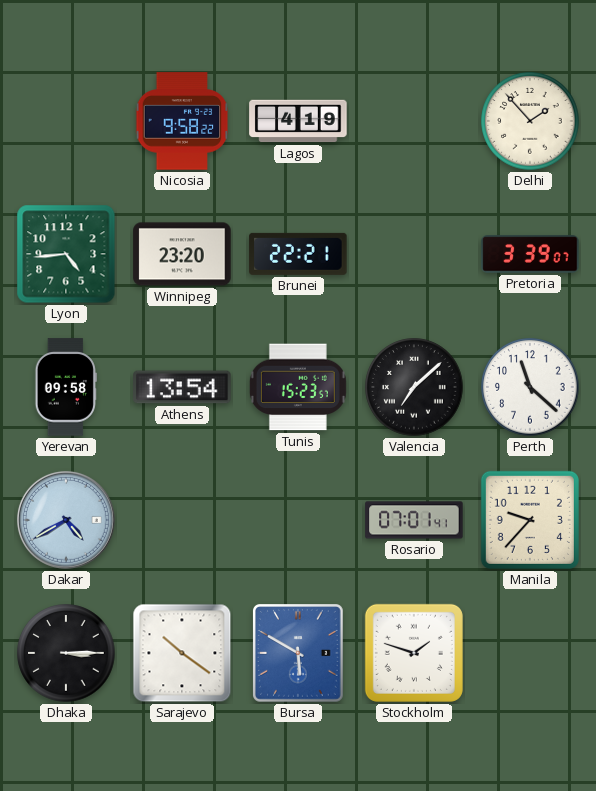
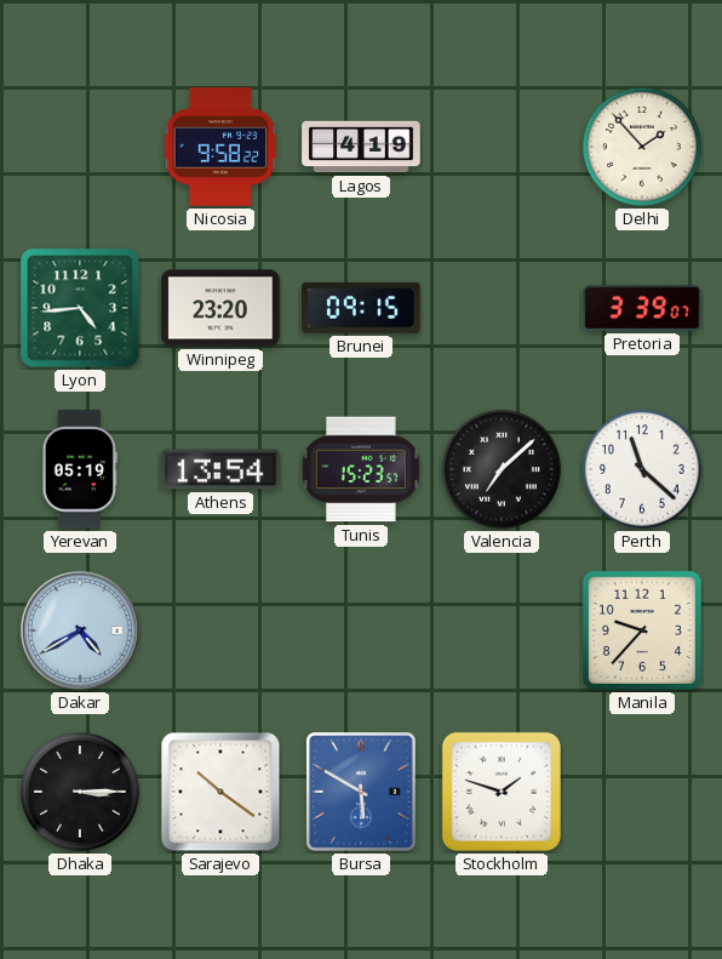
Brunei: 22:21 -> 09:15 (361, 308)
Yerevan: 09:58 -> 05:19 (80, 469)
Rosario: 07:01 -> none (414, 520)
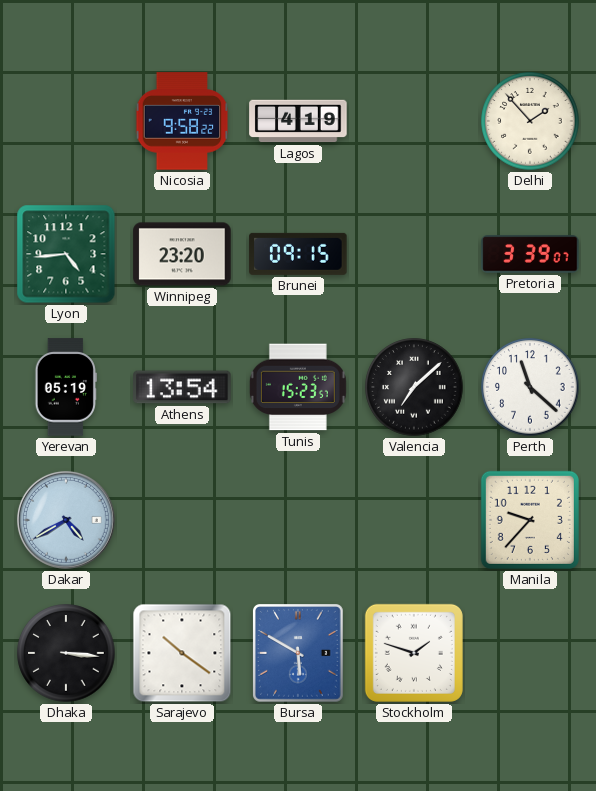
Dhaka: 3:15 -> 3:16 (66, 653)
